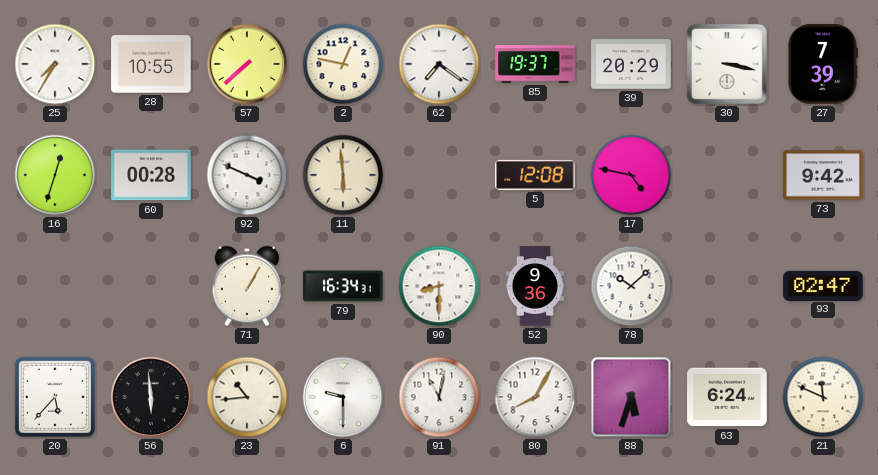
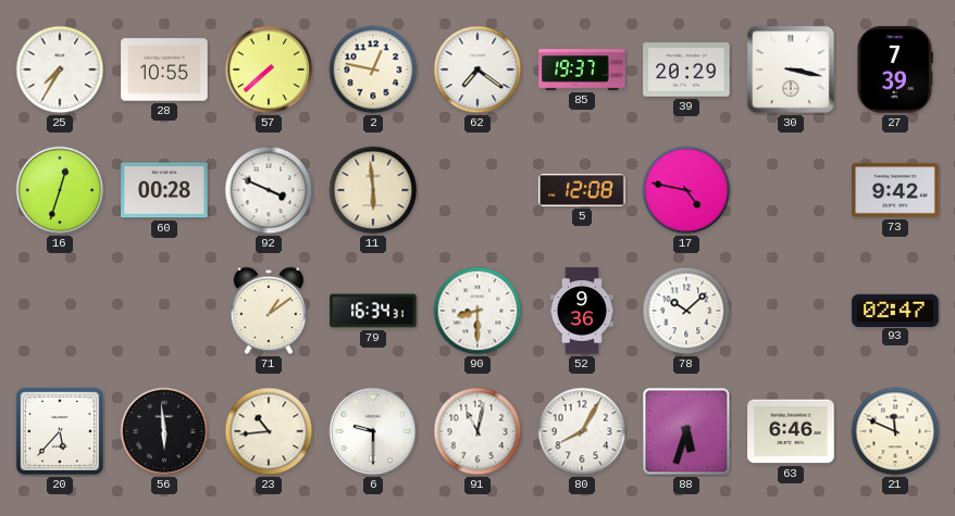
71: 1:05 -> 1:09 (268, 311)
63: 6:24 -> 6:46 (791, 431)
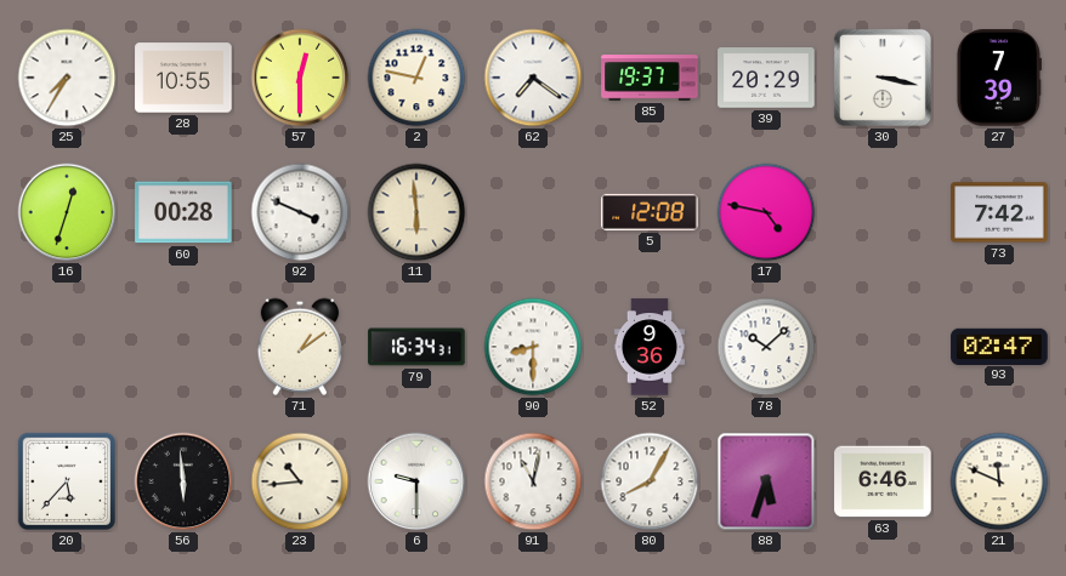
57: 7:38 -> 12:30 (300, 78)
73: 9:42 -> 7:42 (999, 212)
